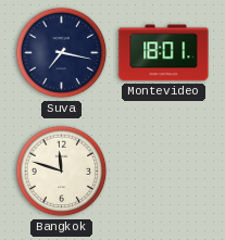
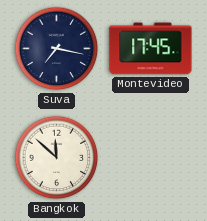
Montevideo: 18:01 -> 17:45 (151, 49)
Bangkok: 11:48 -> 11:52 (57, 158)
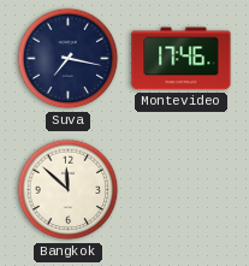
Montevideo: 17:45 -> 17:46 (182, 59)
